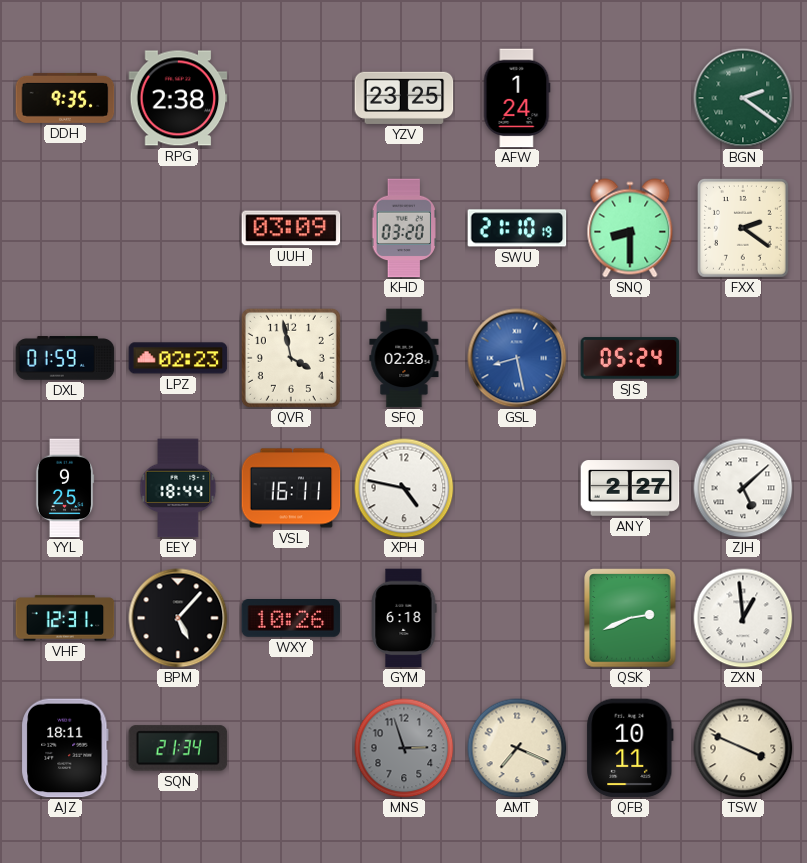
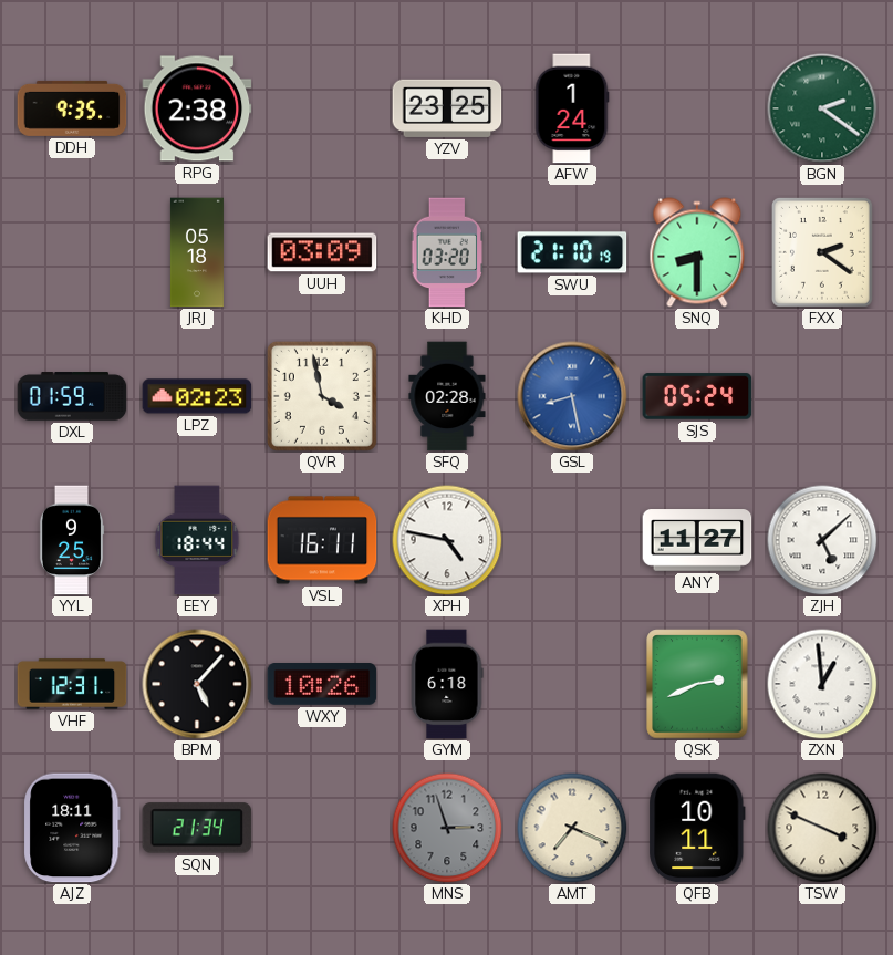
JRJ: none -> 05:18 (197, 252)
ANY: 2:27 -> 11:27 (697, 540)
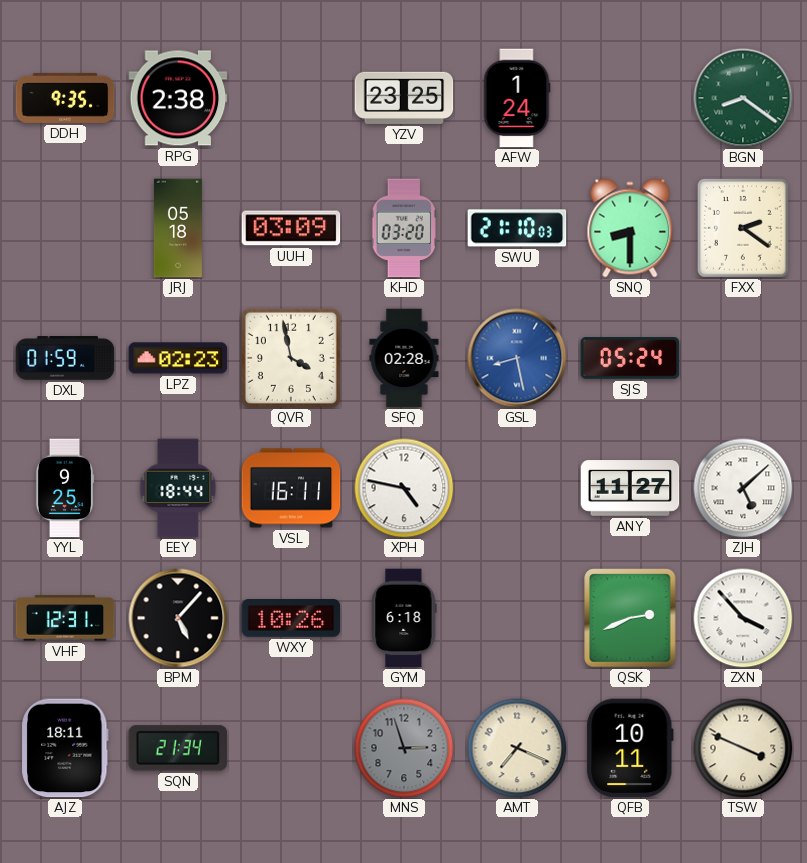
BGN: 2:21 -> 8:21 (743, 98)
SWU: 21:10:19 -> 21:10:03 (517, 228)
ZXN: 12:59 -> 3:53 (743, 618)
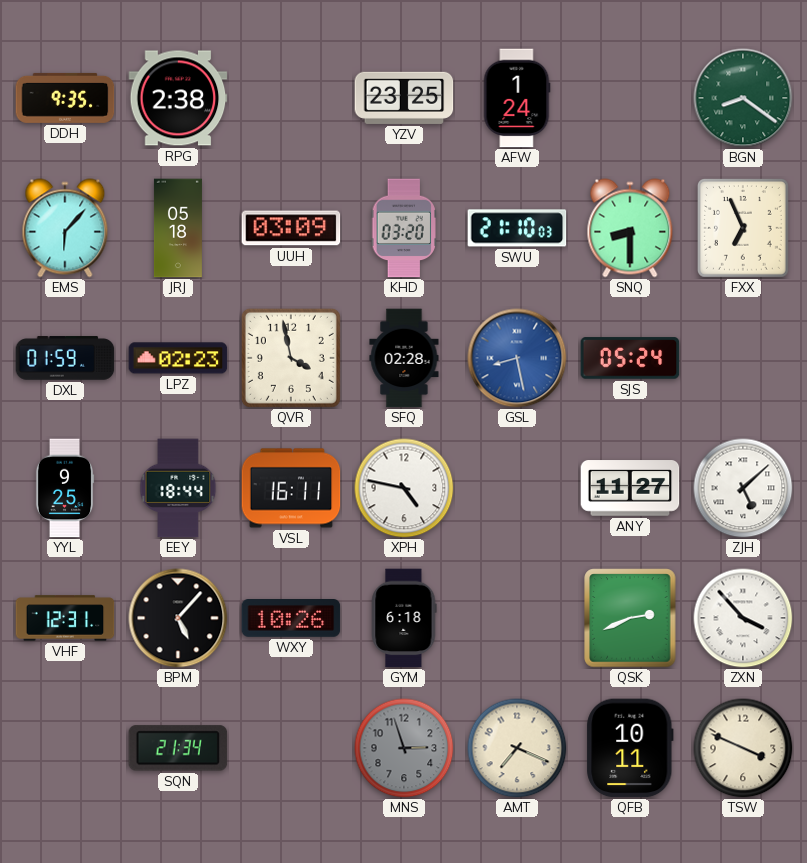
EMS: none -> 6:07 (65, 228)
FXX: 2:21 -> 6:56 (743, 229)
AJZ: 18:11 -> none (65, 748)
